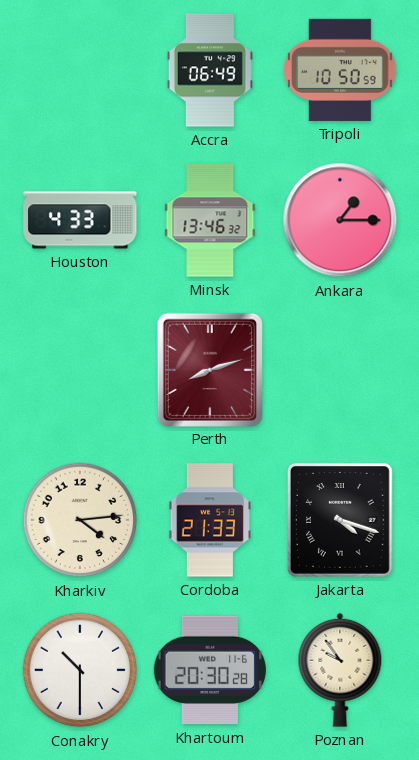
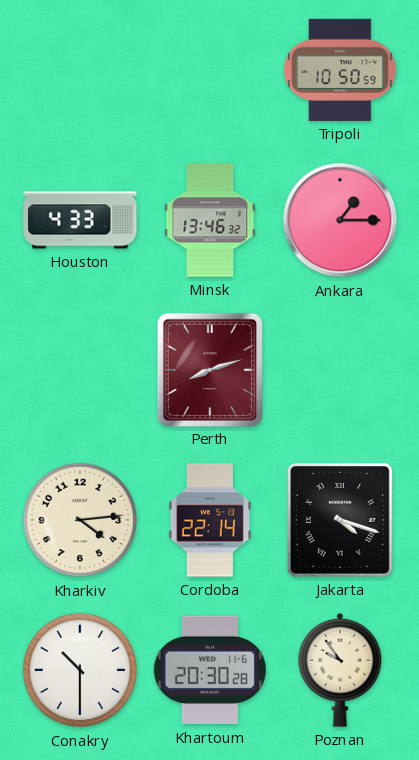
Accra: 06:49 -> none (210, 70)
Cordoba: 21:33 -> 22:14 (209, 520)
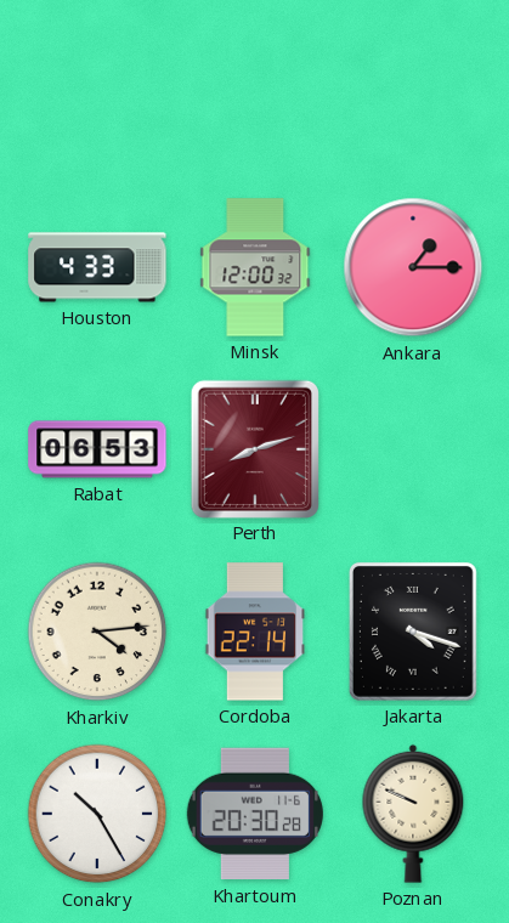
Tripoli: 10:50 -> none (340, 70)
Minsk: 13:46 -> 12:00 (255, 267)
Rabat: none -> 06:53 (97, 449)
Conakry: 10:30 -> 10:25 (97, 814)
Poznan: 9:54 -> 9:49 (413, 814)
